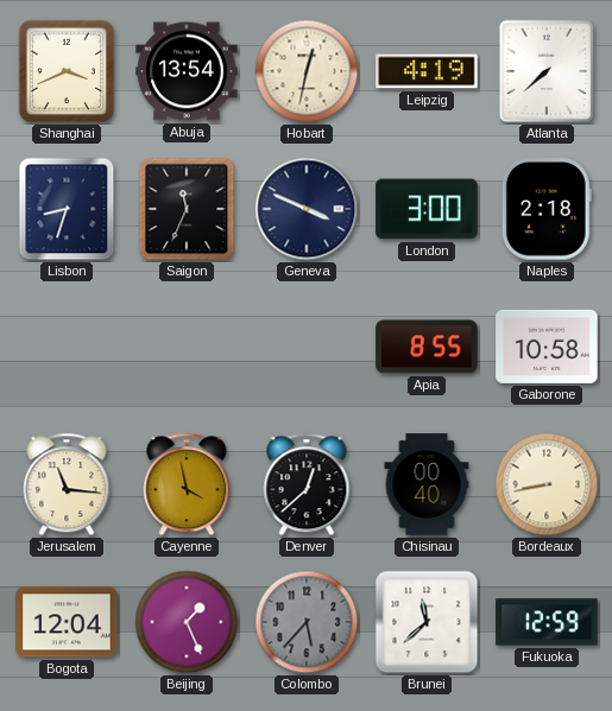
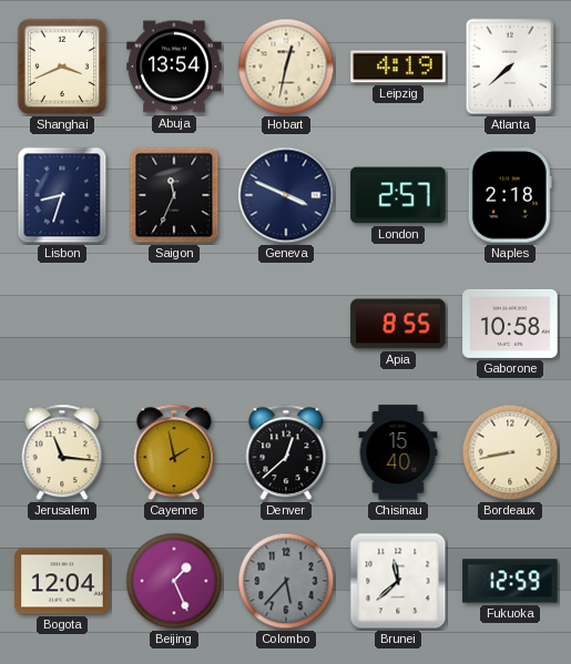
London: 3:00 -> 2:57 (398, 195)
Cayenne: 3:58 -> 1:58 (174, 452)
Chisinau: 00:40 -> 15:40 (398, 452)
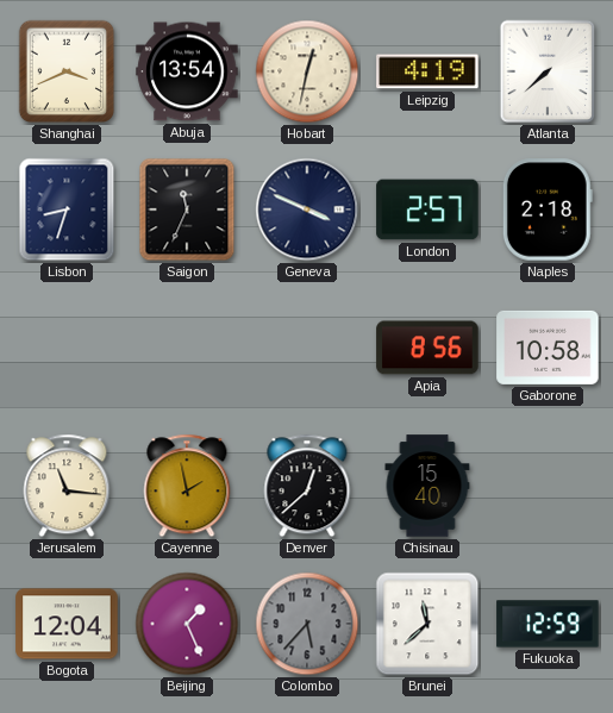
Apia: 8:55 -> 8:56 (427, 348)
Bordeaux: 8:43 -> none (510, 452)
